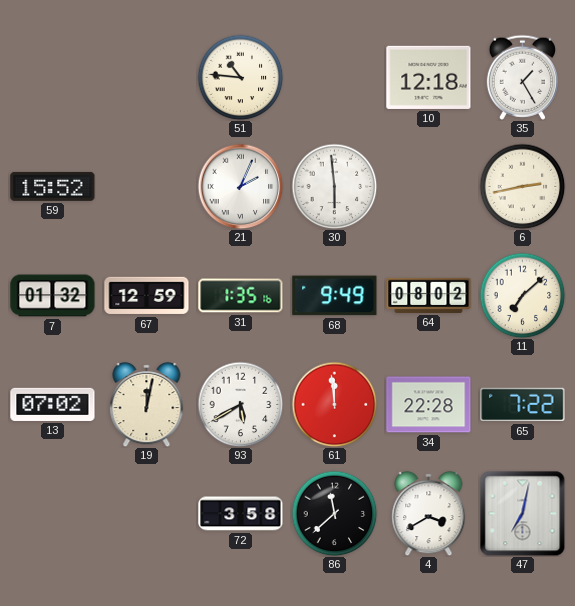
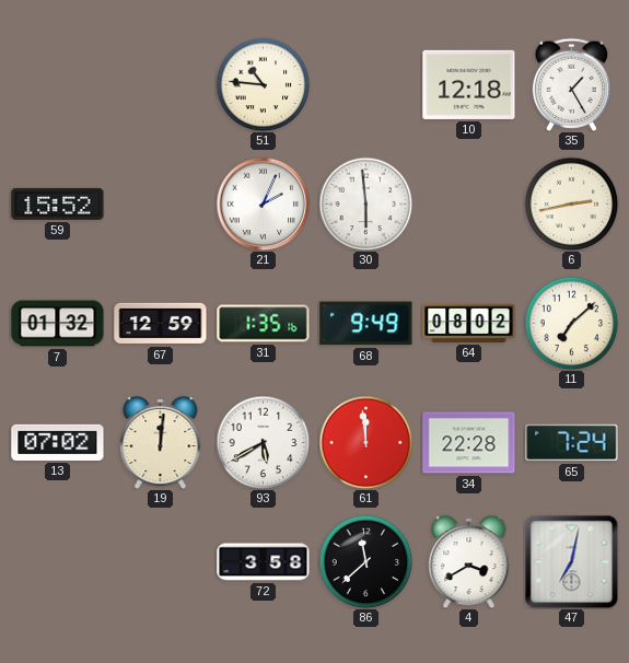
19: 12:02 -> 12:01 (161, 442)
65: 7:22 -> 7:24 (572, 443)
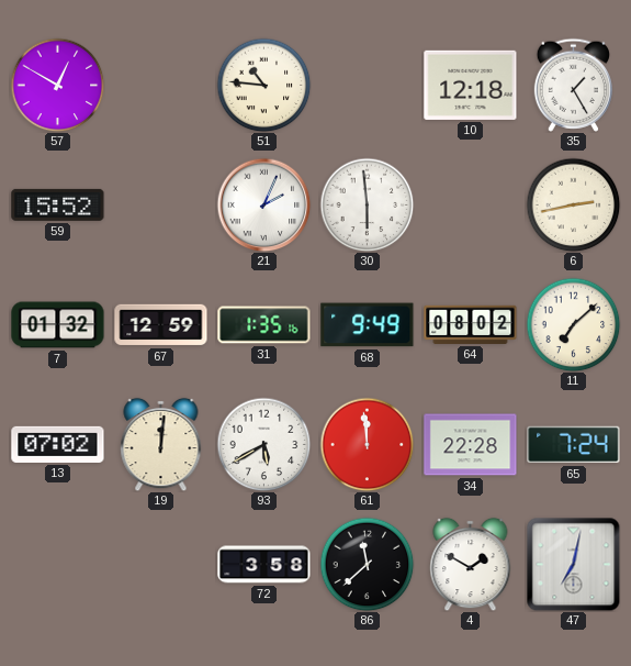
57: none -> 12:50 (57, 85)
4: 3:40 -> 1:50 (471, 564)
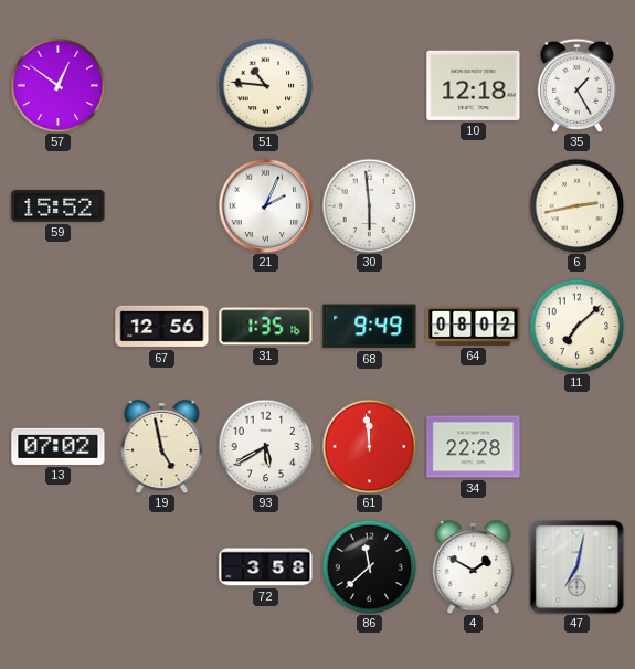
57: 12:50 -> 12:51 (57, 85)
7: 01:32 -> none (58, 325)
67: 12:59 -> 12:56 (162, 327)
19: 12:01 -> 4:58 (162, 446)
65: 7:24 -> none (574, 445)
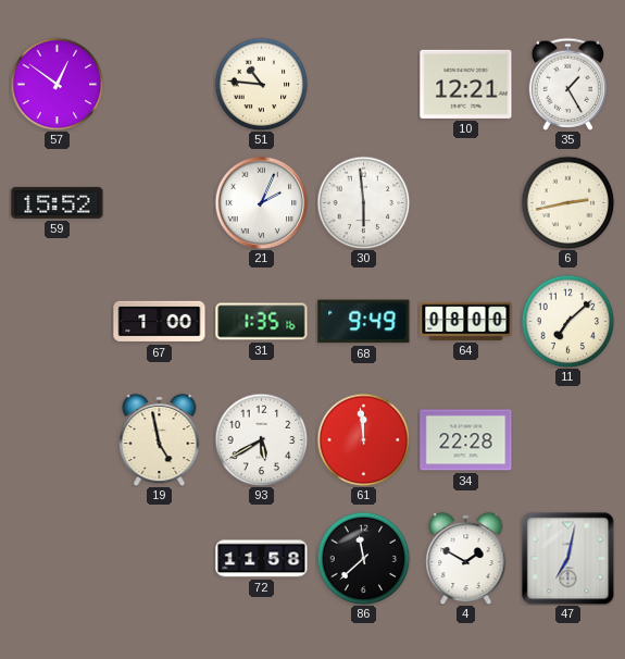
10: 12:18 -> 12:21 (466, 84)
67: 12:56 -> 1:00 (160, 322)
64: 08:02 -> 08:00 (466, 321)
13: 07:02 -> none (59, 446)
72: 3:58 -> 11:58 (262, 559)
